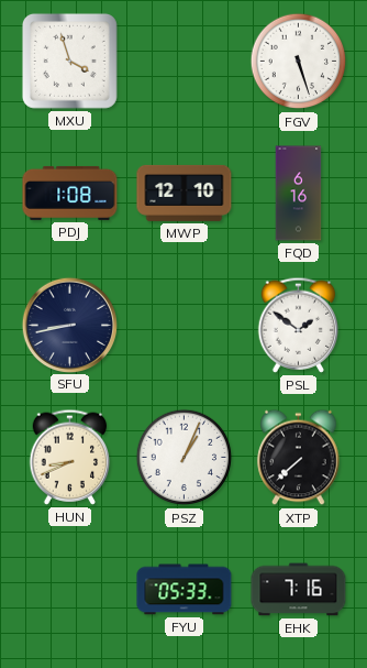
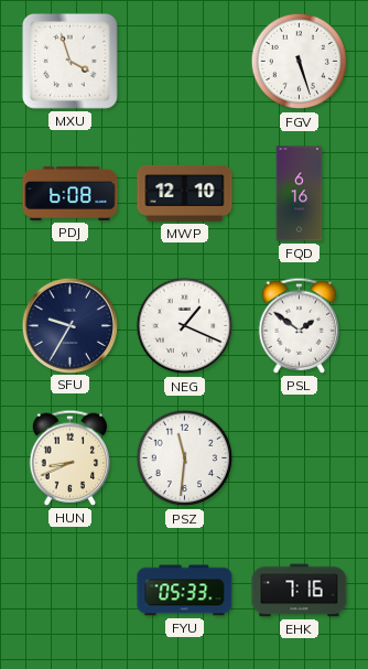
PDJ: 1:08 -> 6:08 (71, 193)
SFU: 8:43 -> 9:35 (69, 325)
NEG: none -> 1:19 (185, 326)
PSZ: 1:04 -> 11:31 (185, 458)
XTP: 7:38 -> none (299, 458)
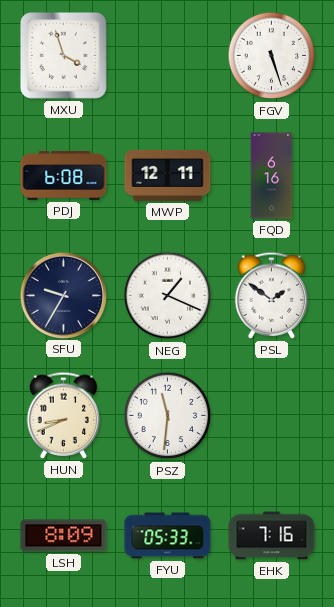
MWP: 12:10 -> 12:11 (168, 175)
LSH: none -> 8:09 (64, 536)
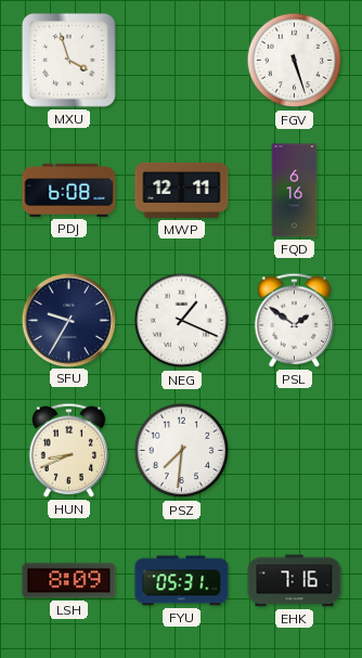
PSZ: 11:31 -> 7:31 (182, 451)
FYU: 05:33 -> 05:31 (182, 581)
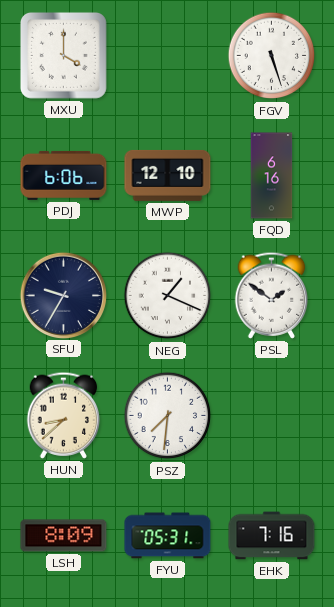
MXU: 3:57 -> 4:00 (63, 55)
PDJ: 6:08 -> 6:06 (64, 175)
MWP: 12:11 -> 12:10 (168, 175)
HUN: 8:41 -> 8:38 (64, 415)
